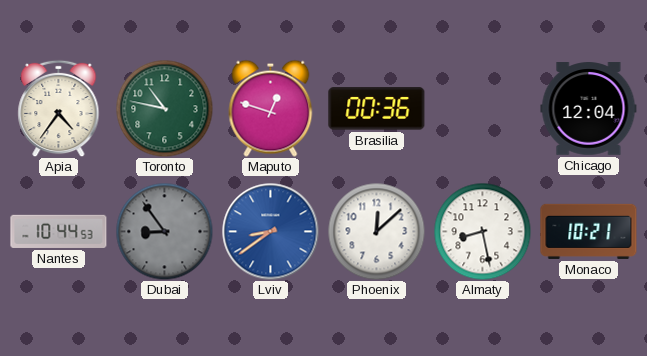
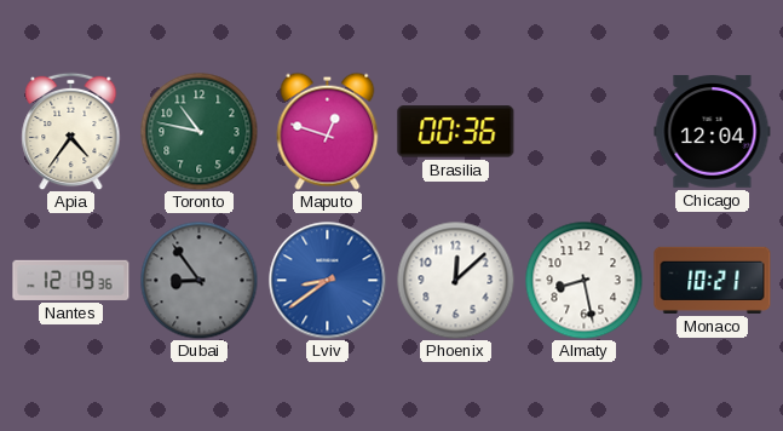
Nantes: 10:44 -> 12:19 (71, 280)
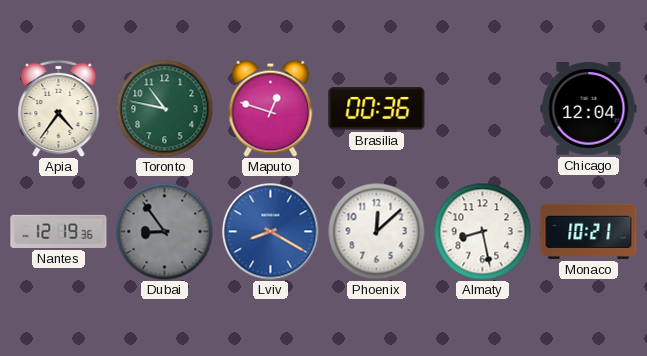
Lviv: 8:39 -> 8:20 (271, 232)
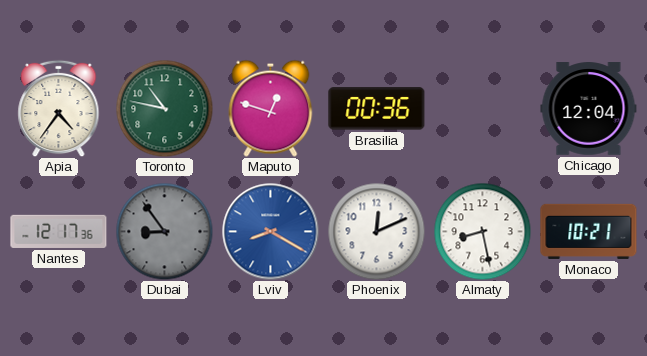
Nantes: 12:19 -> 12:17 (59, 231)
Phoenix: 12:08 -> 12:11 (376, 231)
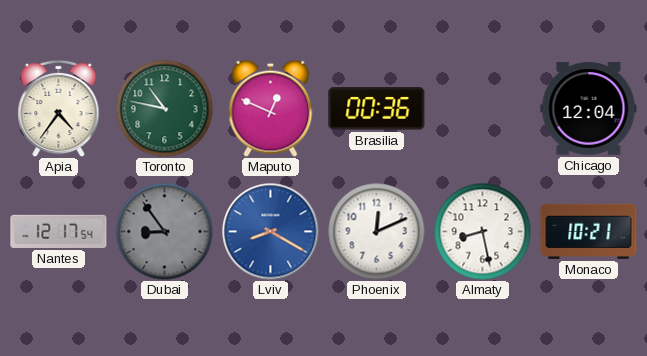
Maputo: 12:48 -> 12:49 (271, 108)
Nantes: 12:17:36 -> 12:17:54 (59, 231)
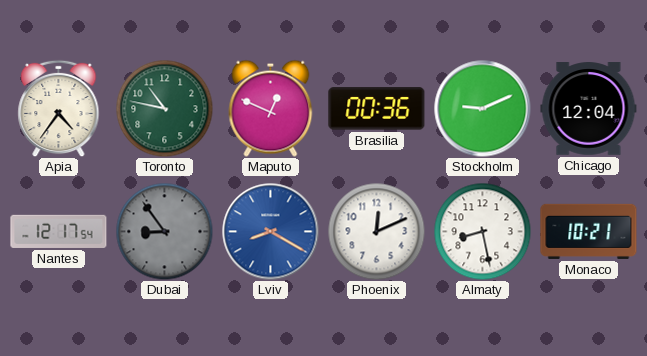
Stockholm: none -> 9:11 (483, 109)
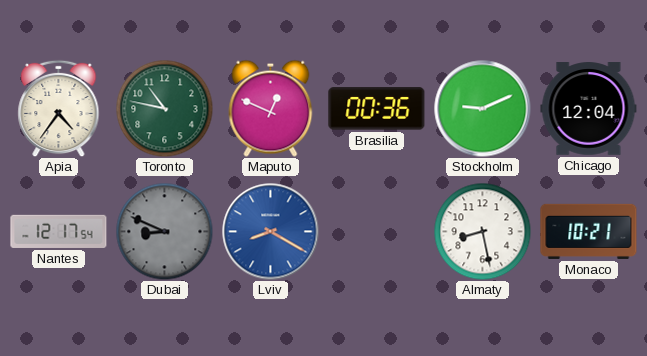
Dubai: 8:54 -> 8:49 (164, 231)
Phoenix: 12:11 -> none (376, 231)
